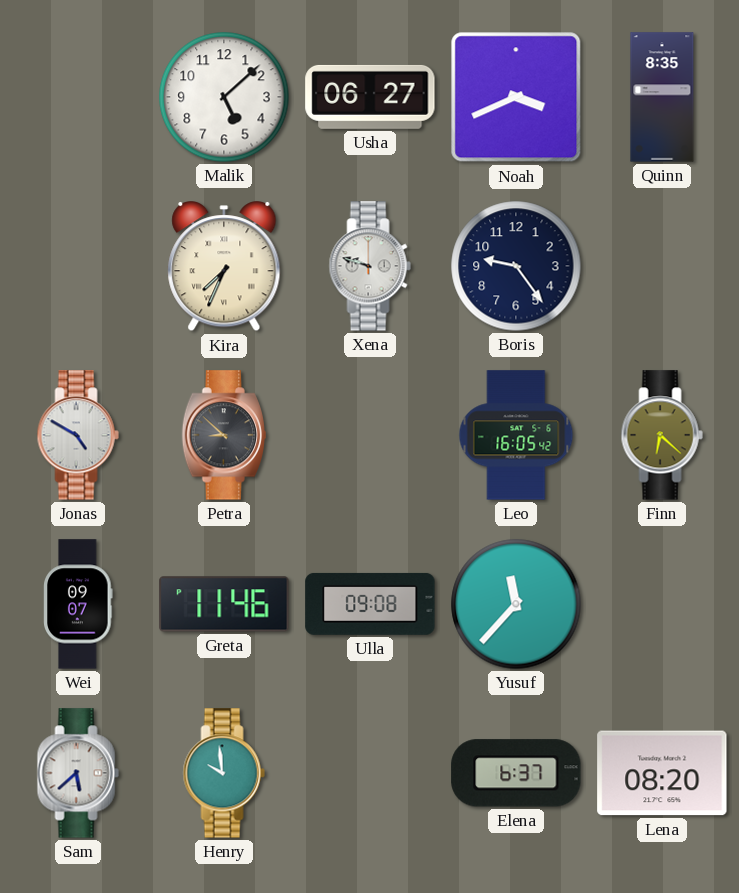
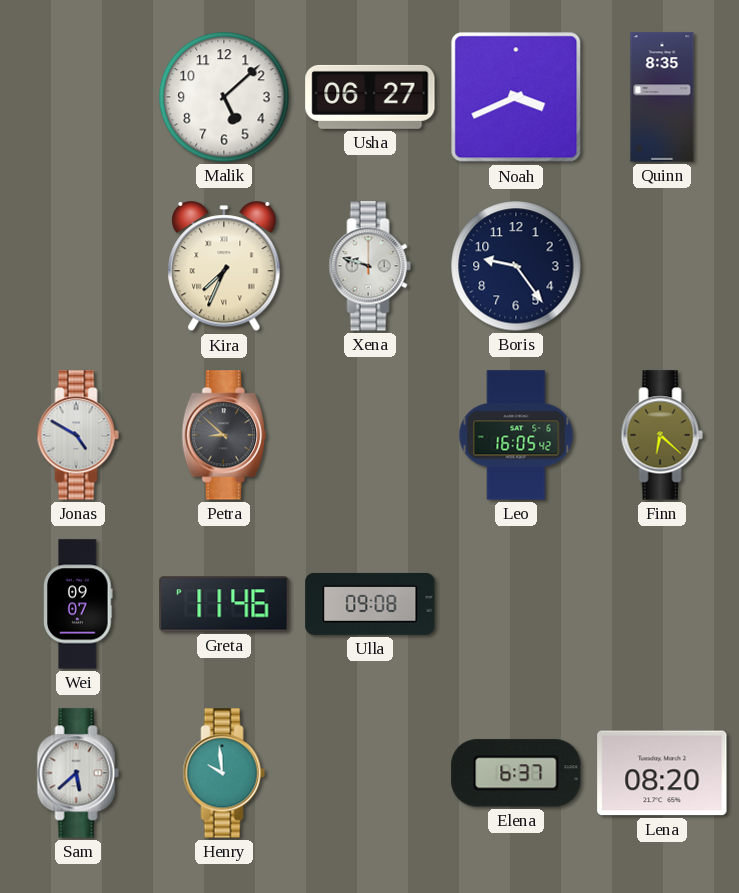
Yusuf: 11:37 -> none (516, 604)
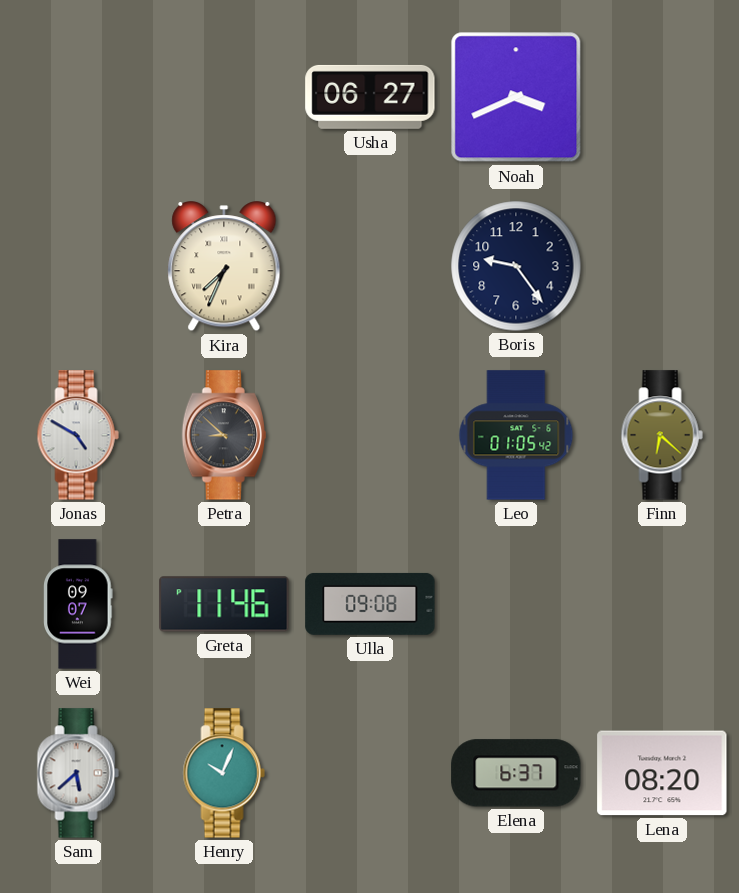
Malik: 5:08 -> none (224, 97)
Quinn: 8:35 -> none (662, 97)
Xena: 9:48 -> none (370, 266)
Leo: 16:05 -> 01:05 (516, 435)
Henry: 9:59 -> 10:04 (224, 773)
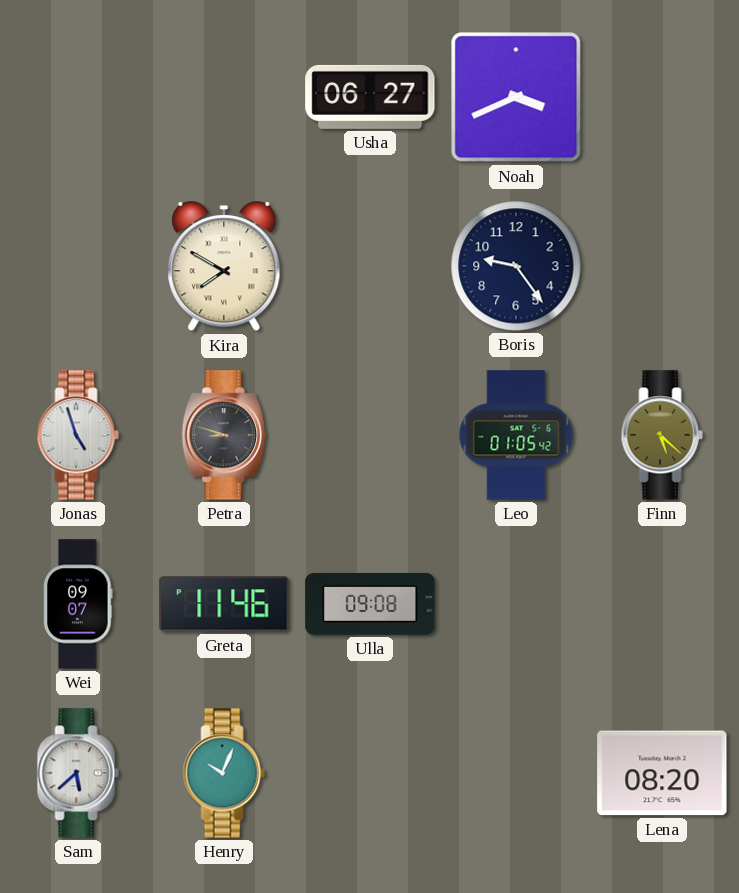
Kira: 7:34 -> 7:50 (224, 267)
Jonas: 4:50 -> 4:57 (78, 435)
Petra: 8:52 -> 8:48 (223, 435)
Finn: 6:22 -> 5:22 (662, 435)
Elena: 6:37 -> none (516, 773)
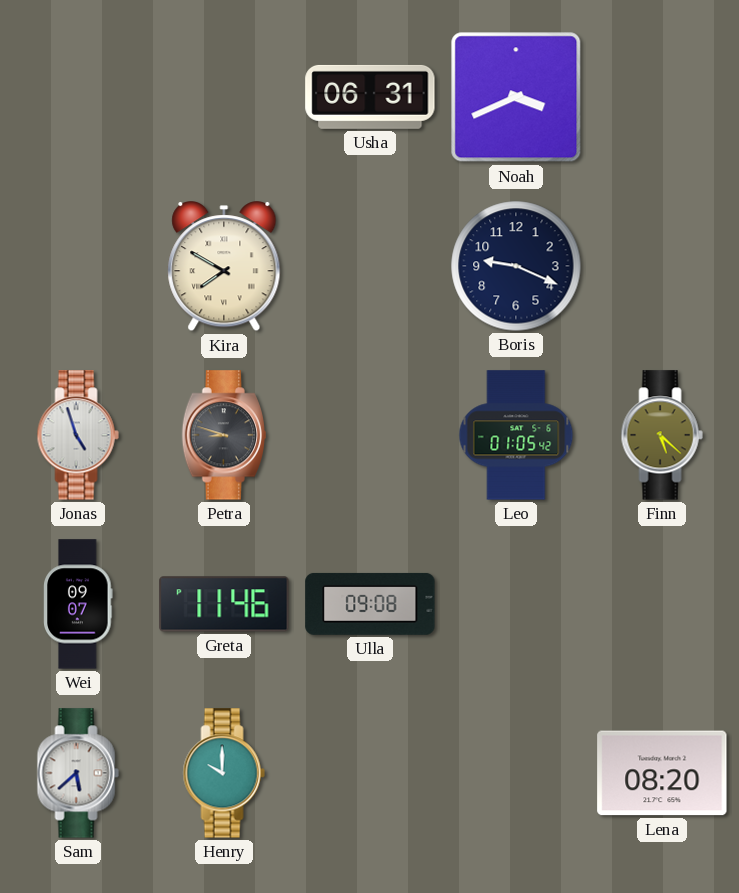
Usha: 06:27 -> 06:31 (370, 97)
Boris: 9:24 -> 9:19 (516, 266)
Henry: 10:04 -> 10:00 (224, 773)
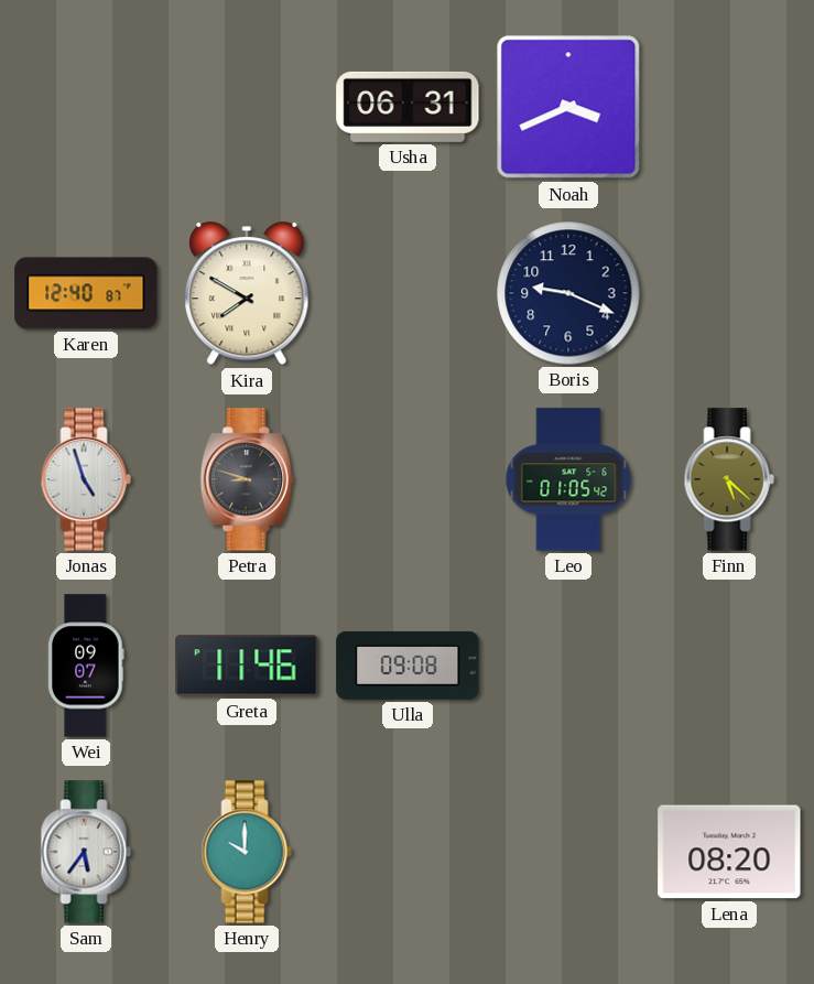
Karen: none -> 12:40 (86, 293)
Sam: 5:38 -> 5:36 (86, 852)
